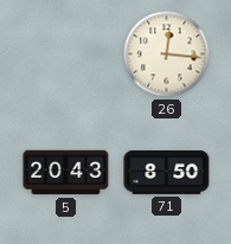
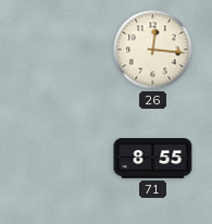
5: 20:43 -> none (66, 173)
71: 8:50 -> 8:55 (153, 159)
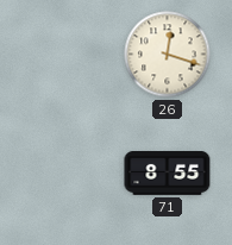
26: 12:16 -> 12:18 (168, 55)
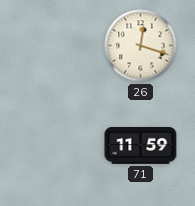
71: 8:55 -> 11:59 (141, 146)
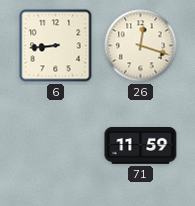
6: none -> 8:44 (56, 46)
